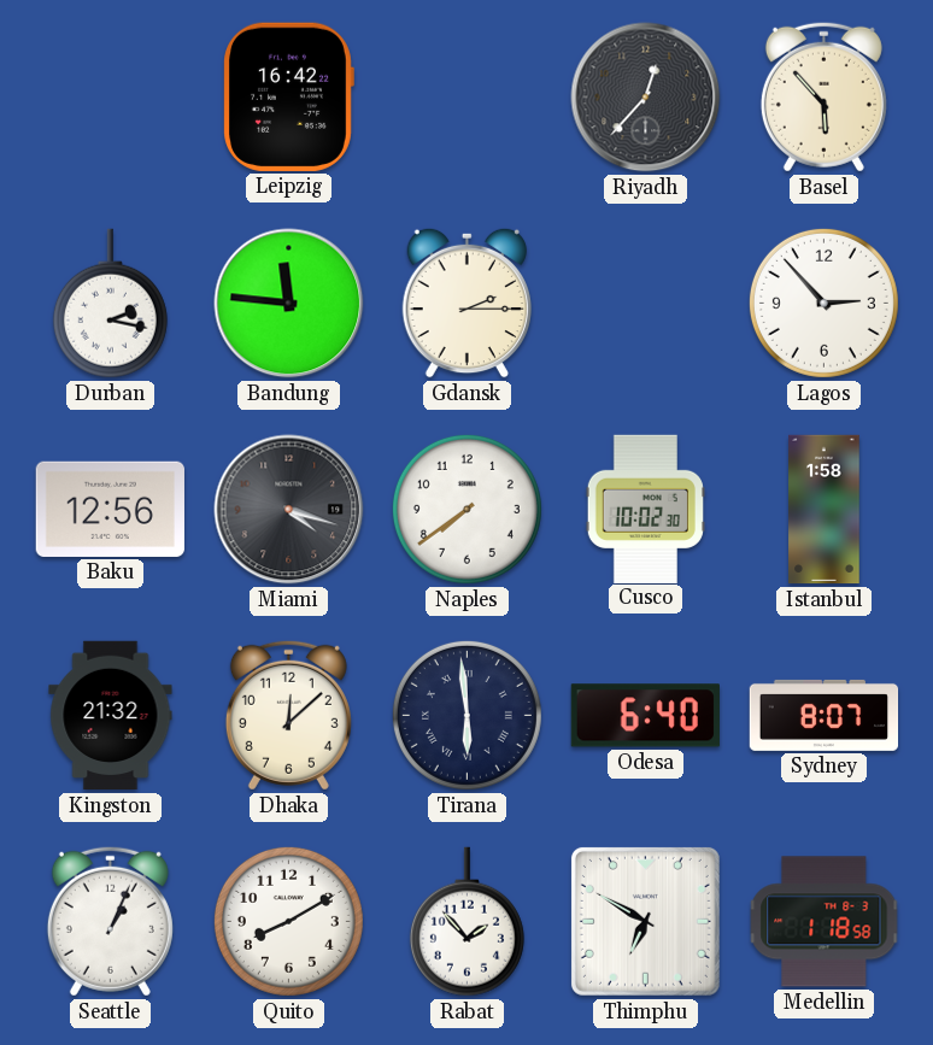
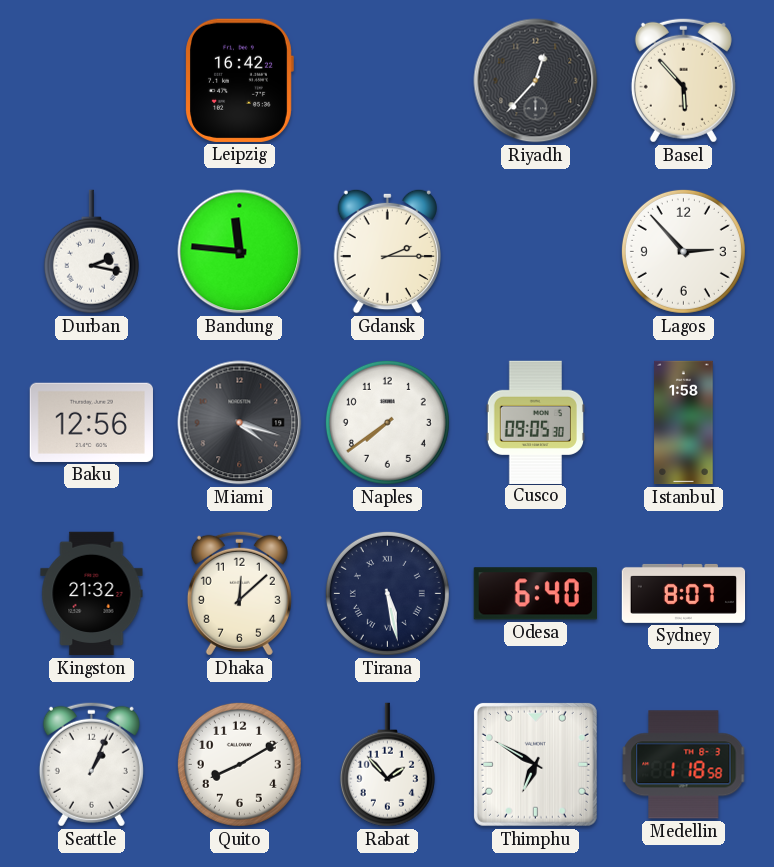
Cusco: 10:02 -> 09:05 (535, 422)
Tirana: 5:59 -> 5:28 (387, 593)
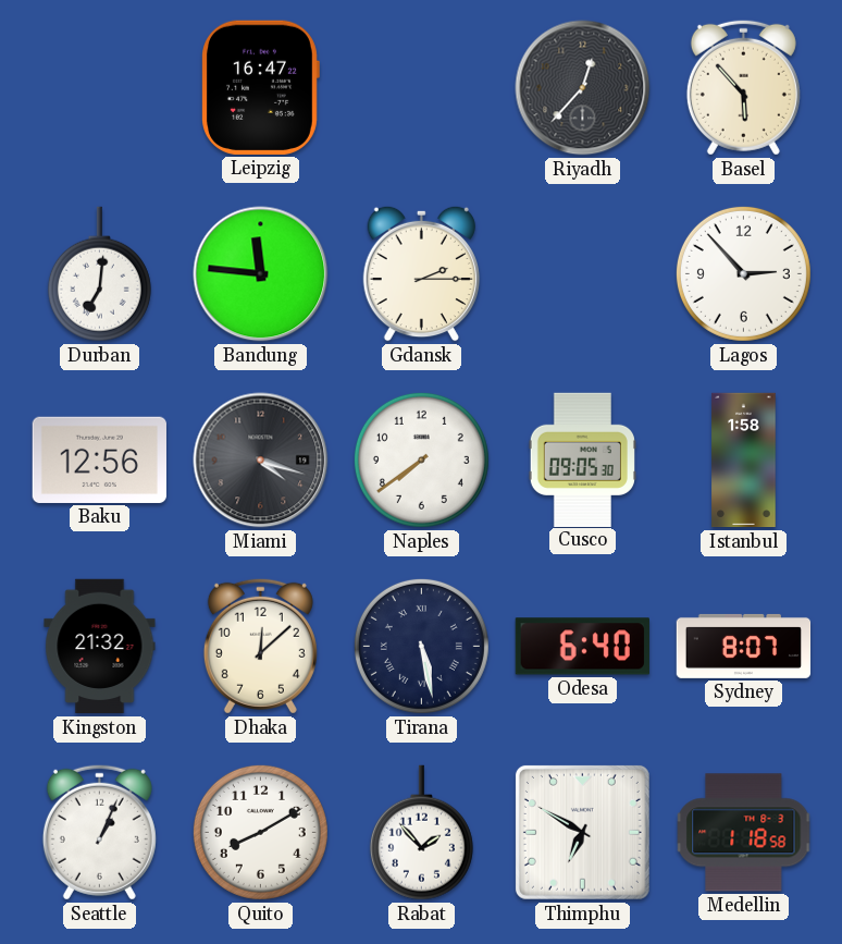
Leipzig: 16:42 -> 16:47 (260, 87)
Durban: 2:17 -> 7:01 (99, 274)
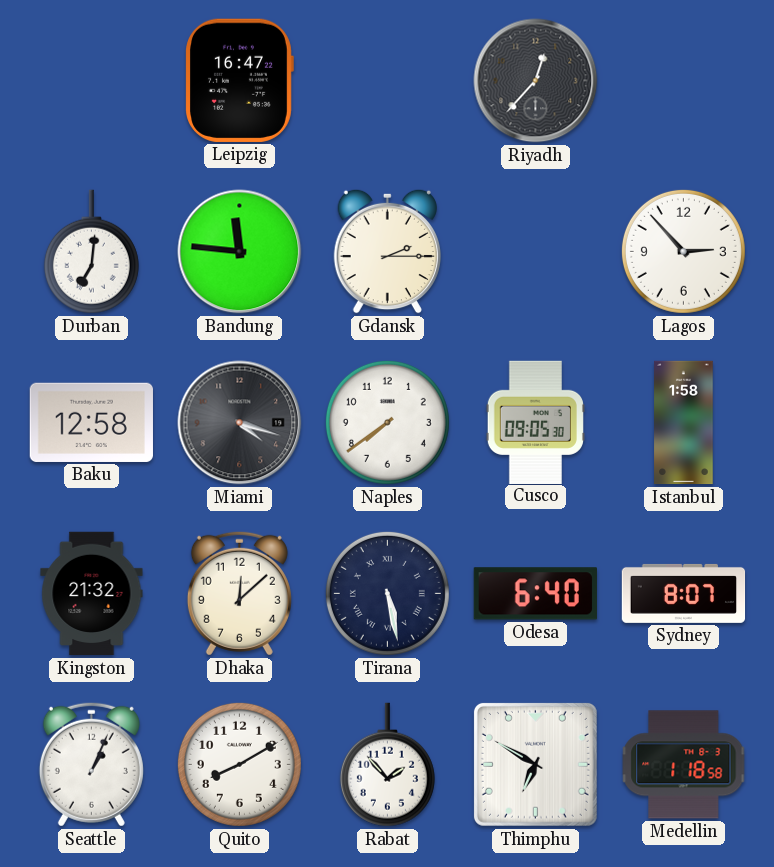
Basel: 5:53 -> none (743, 87)
Baku: 12:56 -> 12:58 (91, 422)
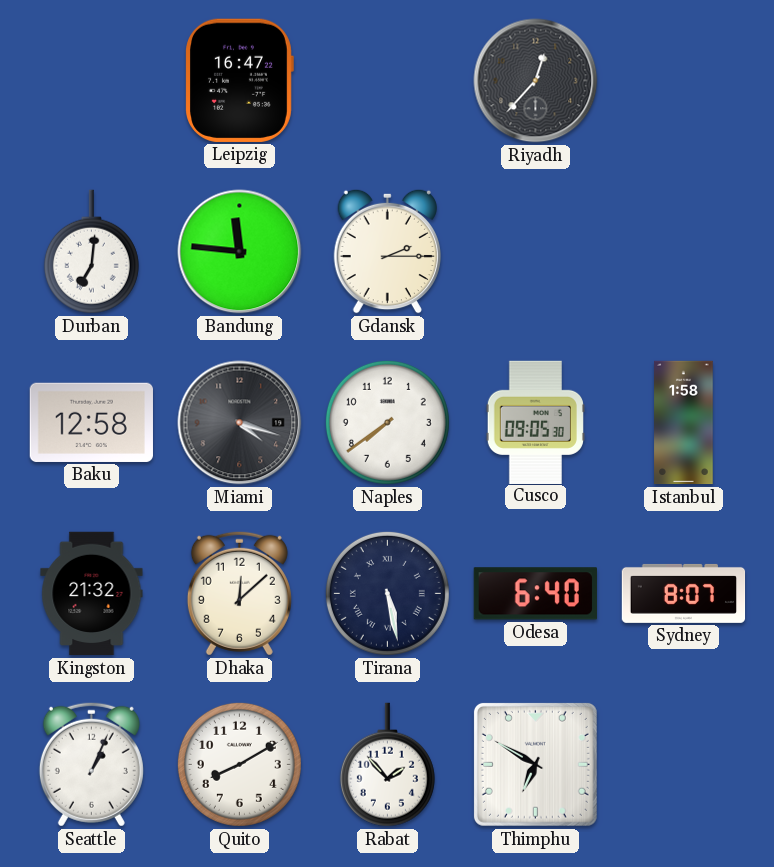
Lagos: 2:53 -> none (683, 251)
Medellin: 1:18 -> none (684, 765)
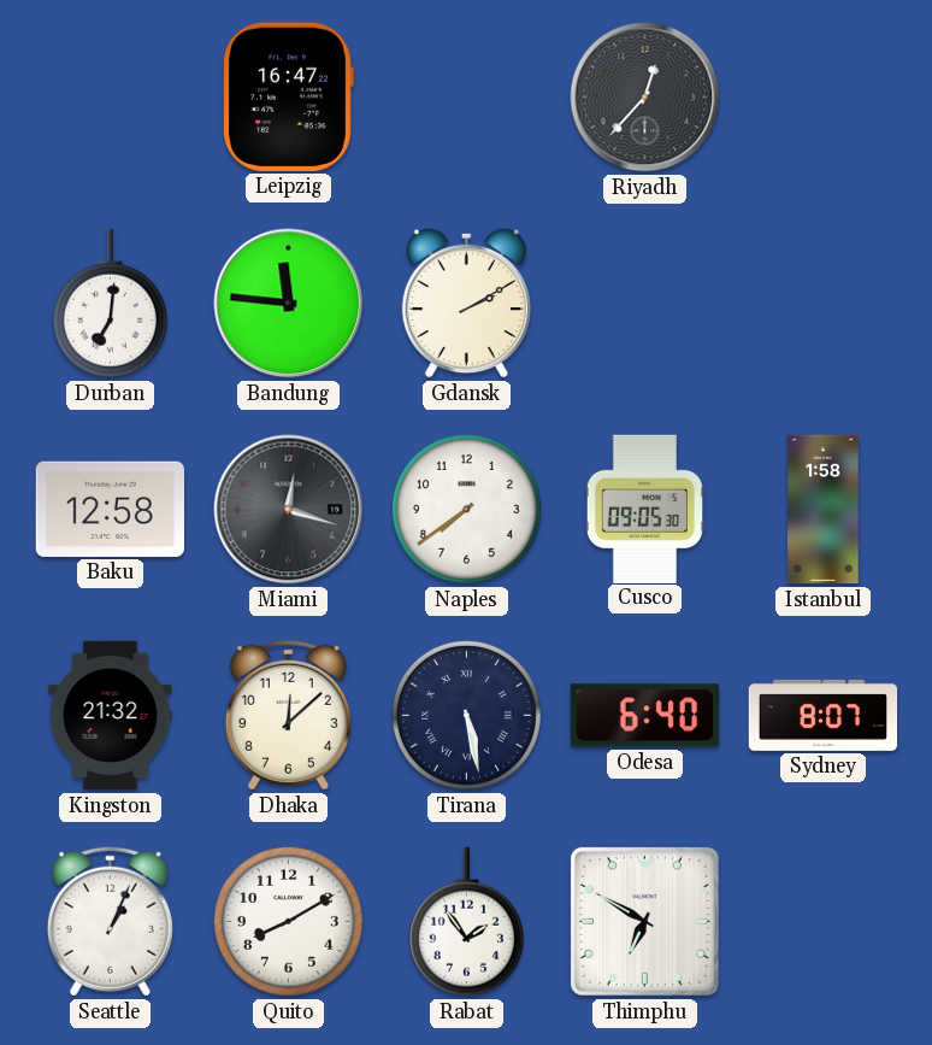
Gdansk: 2:15 -> 2:10 (466, 303)
Miami: 4:18 -> 12:18 (289, 510)
Rabat: 1:53 -> 1:54 (466, 922)
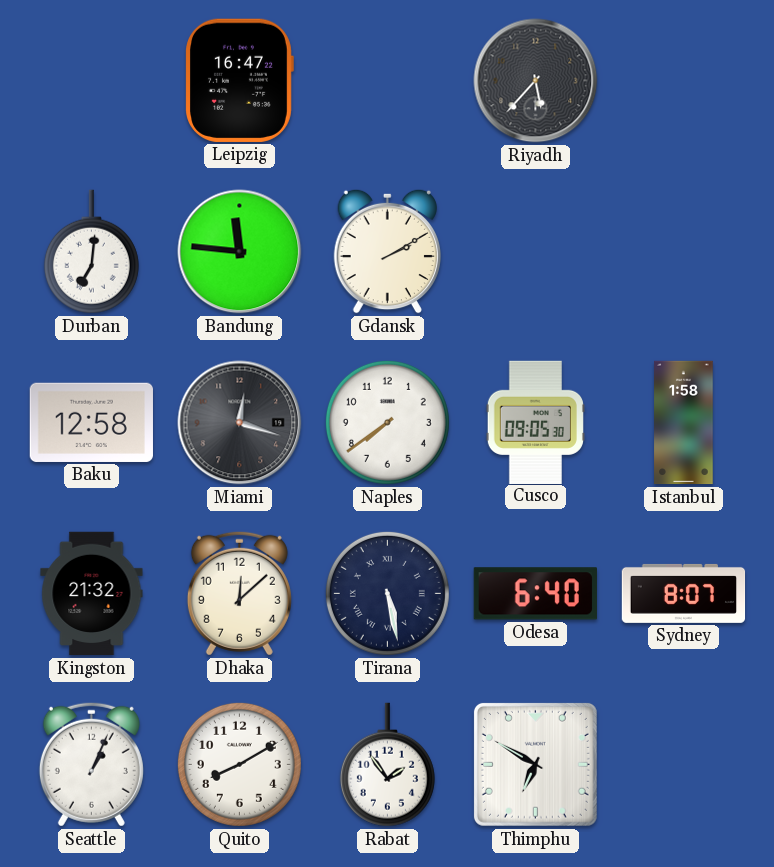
Riyadh: 12:37 -> 5:37 (536, 81)
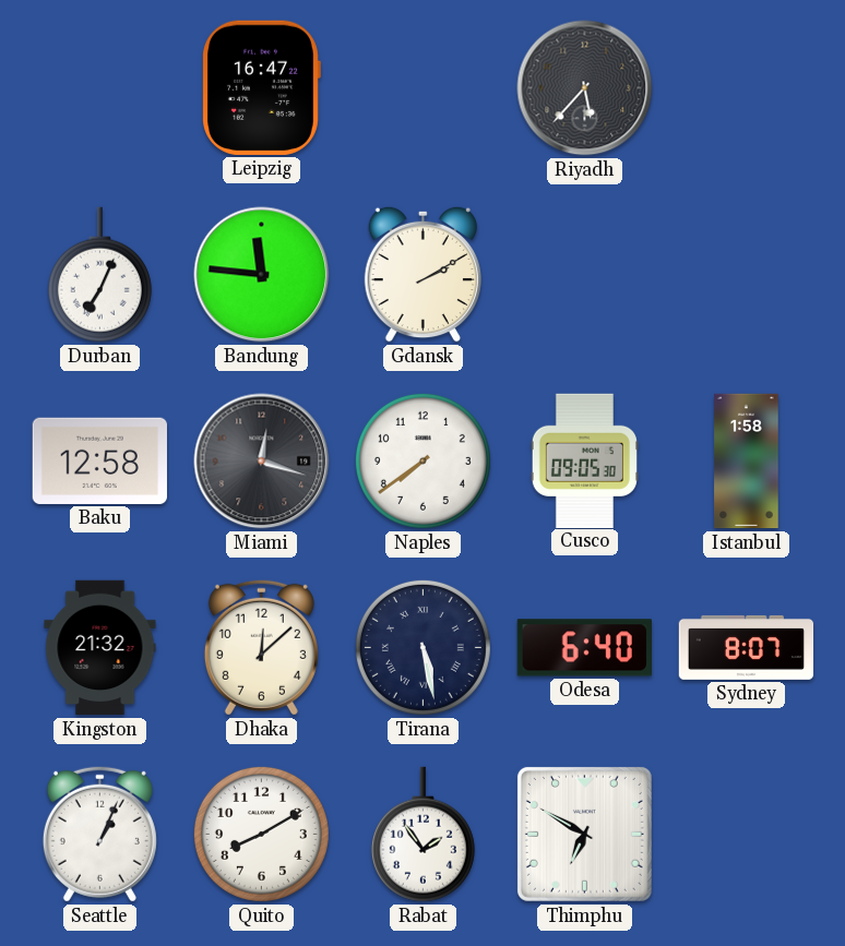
Durban: 7:01 -> 7:04 (99, 275)
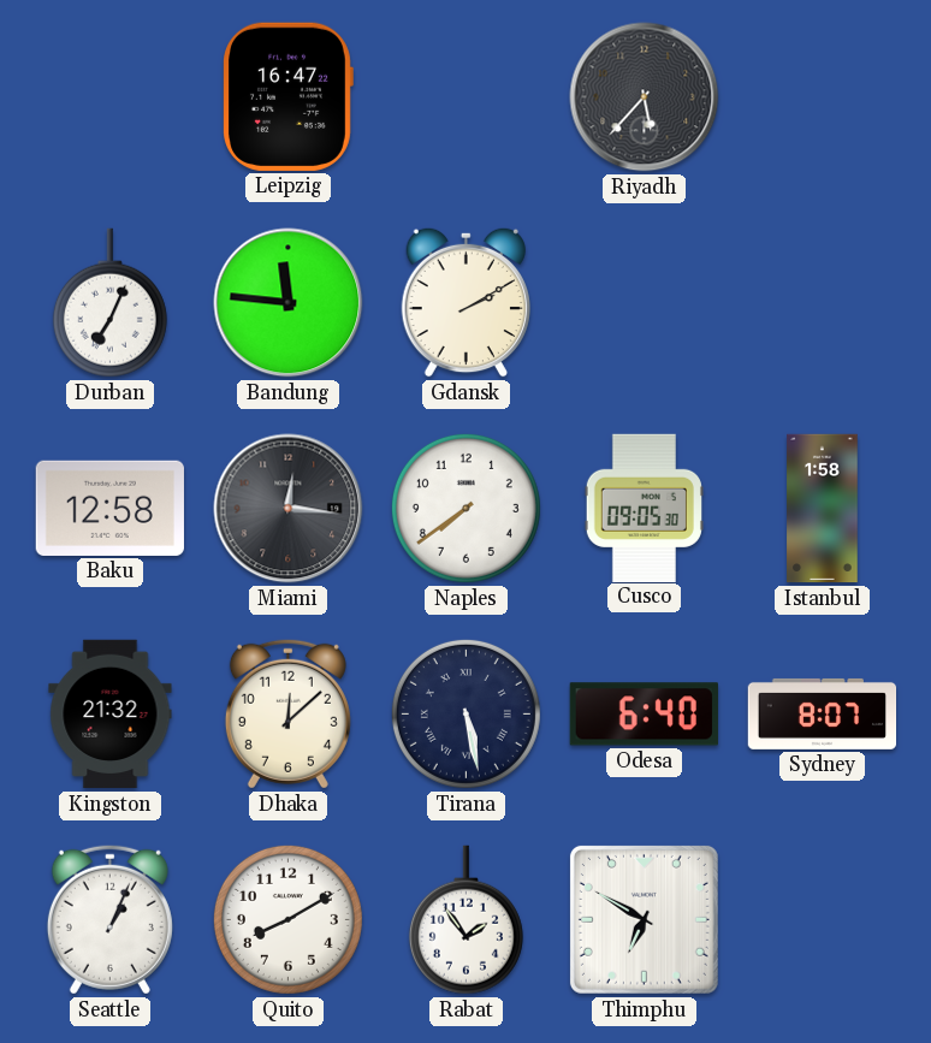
Miami: 12:18 -> 12:16 (289, 509)
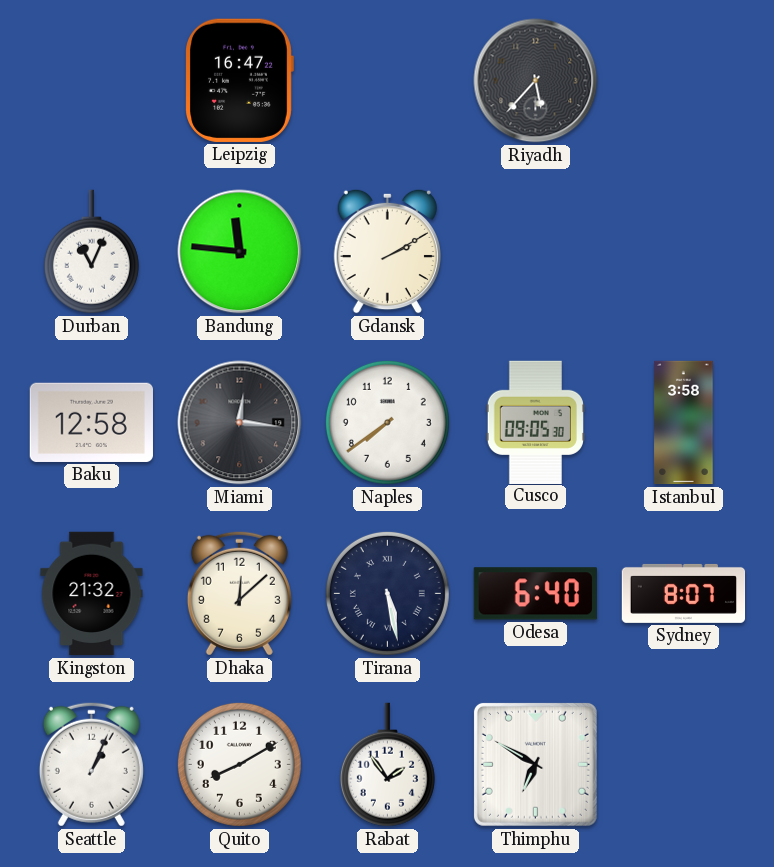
Durban: 7:04 -> 11:04 (91, 252)
Istanbul: 1:58 -> 3:58 (684, 423)
